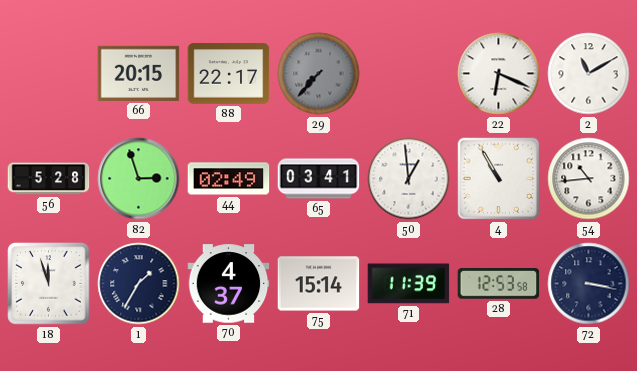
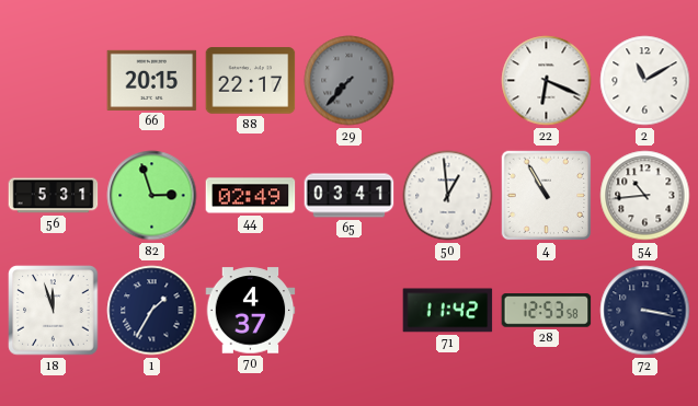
56: 5:28 -> 5:31 (54, 196)
75: 15:14 -> none (319, 284)
71: 11:39 -> 11:42 (448, 311)
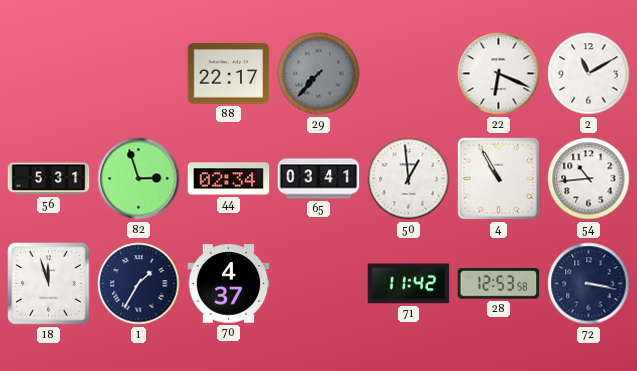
66: 20:15 -> none (152, 80)
44: 02:49 -> 02:34 (229, 179)
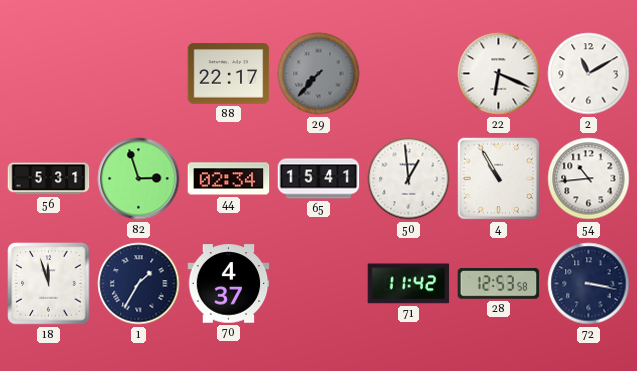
65: 03:41 -> 15:41 (319, 179)
